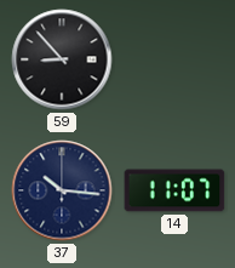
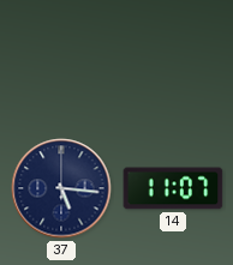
59: 8:53 -> none (62, 59)
37: 10:16 -> 5:16 (61, 188)
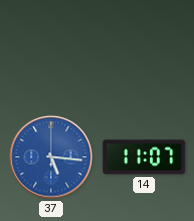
37 dial: navy -> blue (51, 157)
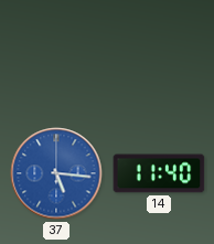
14: 11:07 -> 11:40 (159, 173)
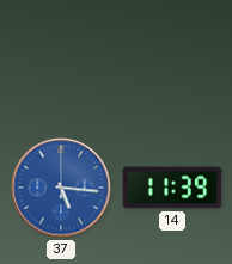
14: 11:40 -> 11:39 (172, 188)
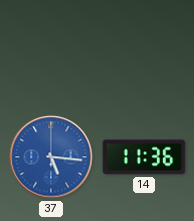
14: 11:39 -> 11:36 (144, 157)
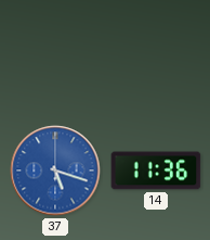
37: 5:16 -> 5:18 (55, 170)
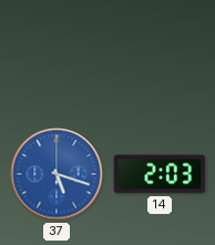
14: 11:36 -> 2:03 (160, 174)
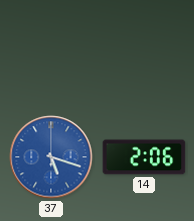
14: 2:03 -> 2:06 (144, 157)
